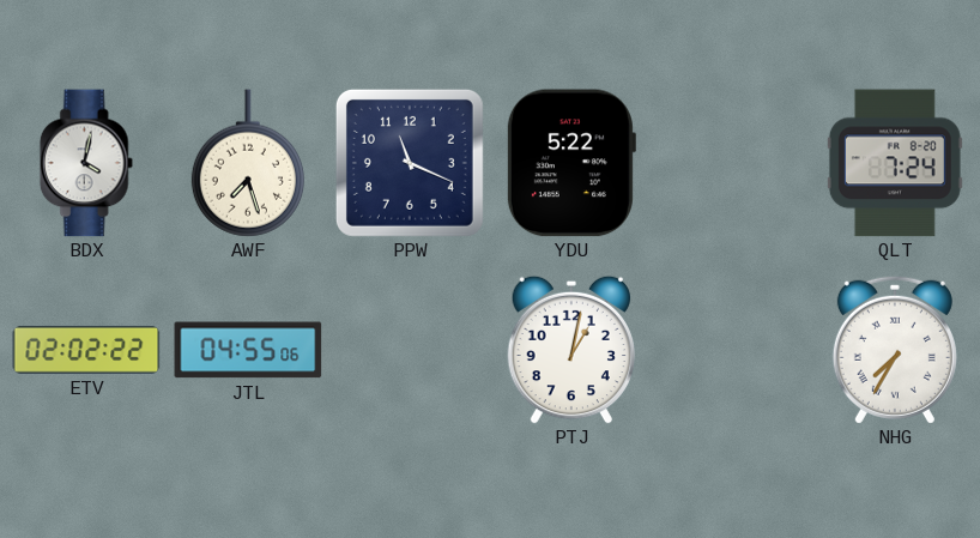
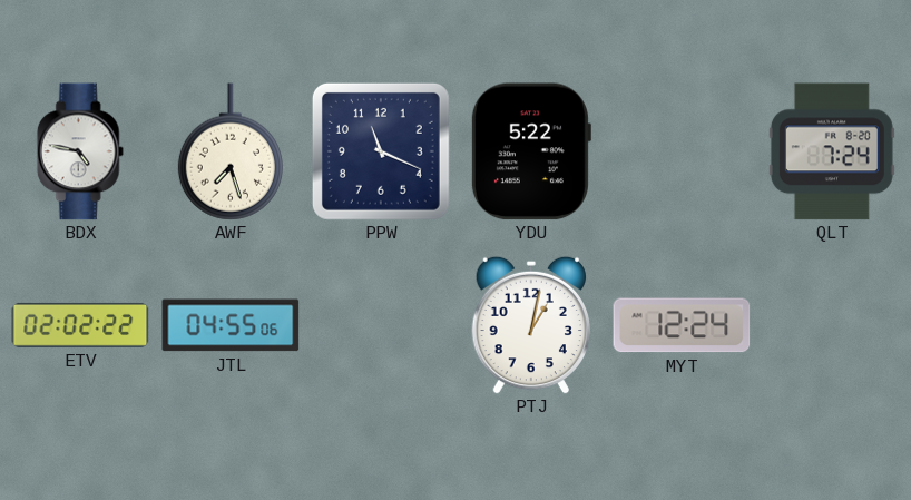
BDX: 4:02 -> 4:47 (80, 151)
MYT: none -> 12:24 (682, 325)
NHG: 7:35 -> none (895, 350)
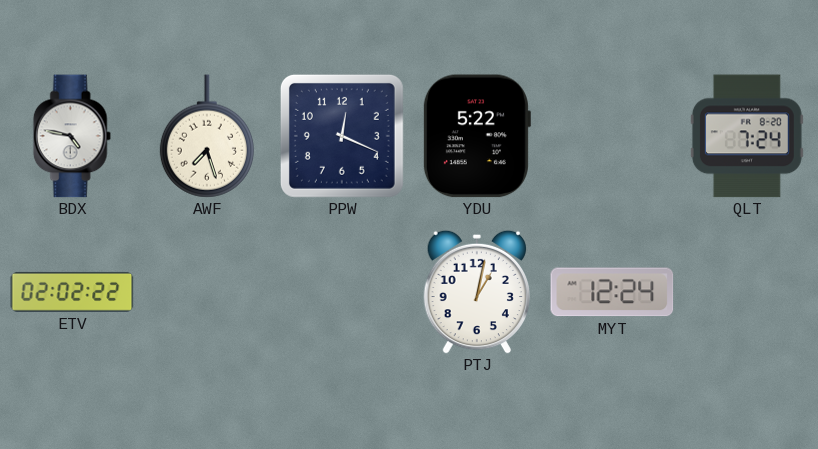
PPW: 11:19 -> 12:19 (342, 136)
JTL: 04:55 -> none (231, 325)
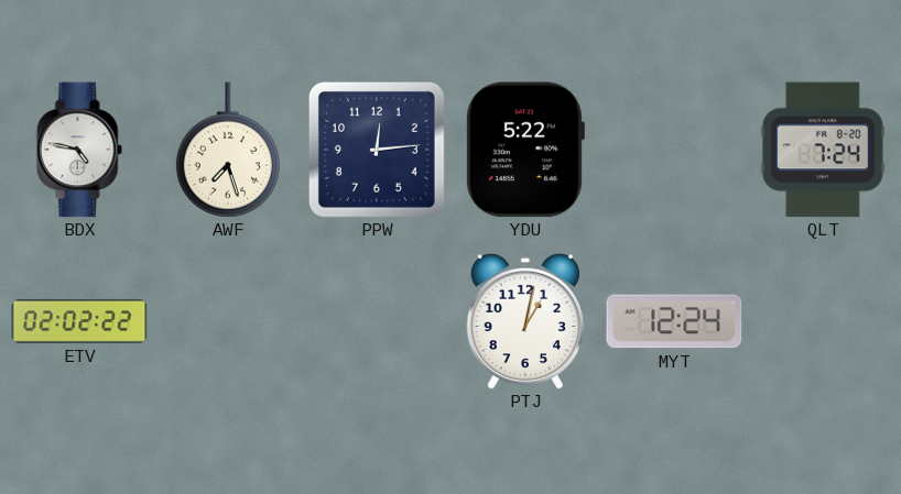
PPW: 12:19 -> 12:14 (377, 150)
